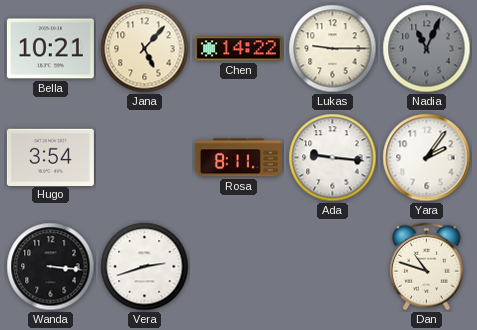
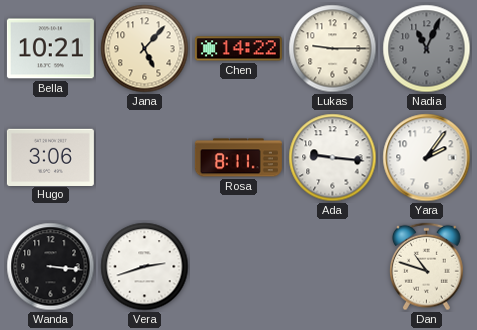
Hugo: 3:54 -> 3:06 (50, 157)
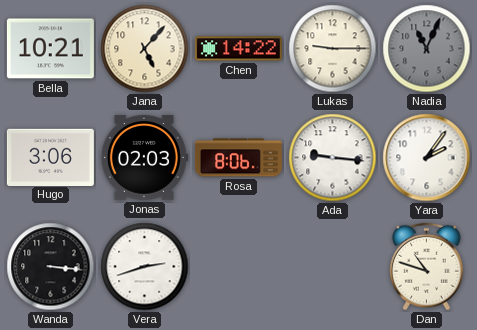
Jonas: none -> 02:03 (144, 158)
Rosa: 8:11 -> 8:06 (238, 158)
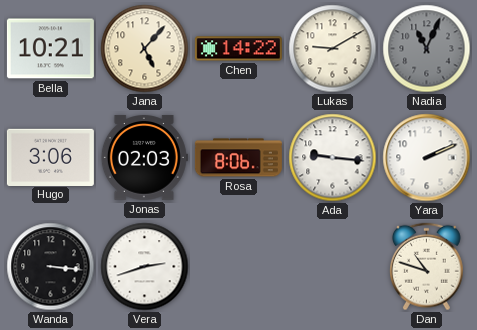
Lukas: 9:15 -> 9:10 (333, 49)
Yara: 2:06 -> 2:11 (427, 158)
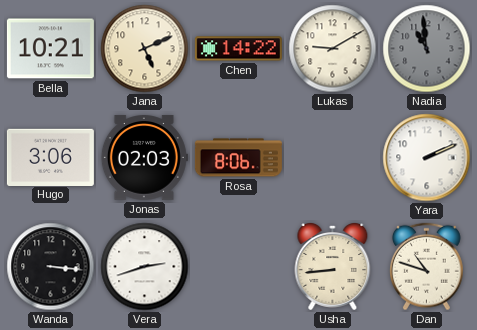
Jana: 5:07 -> 5:11 (145, 49)
Nadia: 11:04 -> 10:59 (427, 49)
Ada: 9:16 -> none (333, 158)
Usha: none -> 8:44 (333, 267)
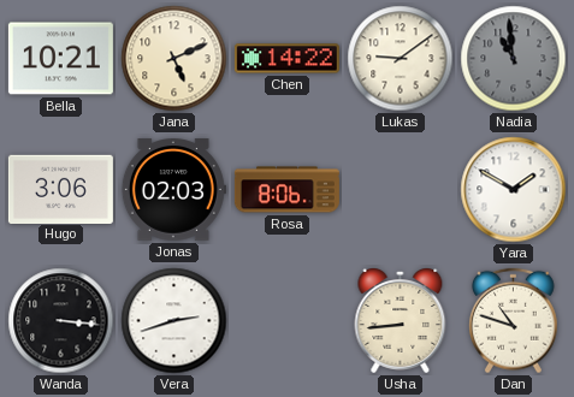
Lukas: 9:10 -> 9:09 (401, 59)
Yara: 2:11 -> 1:50 (514, 190)
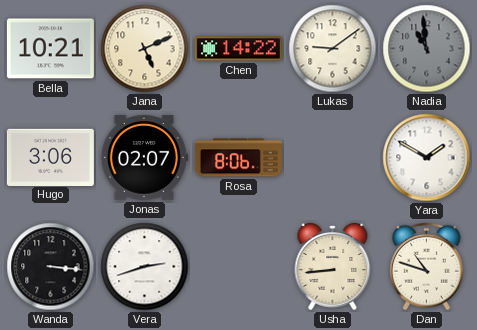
Jonas: 02:03 -> 02:07 (144, 158)
